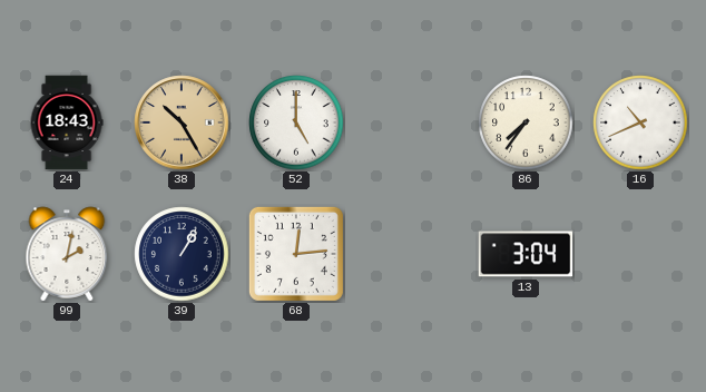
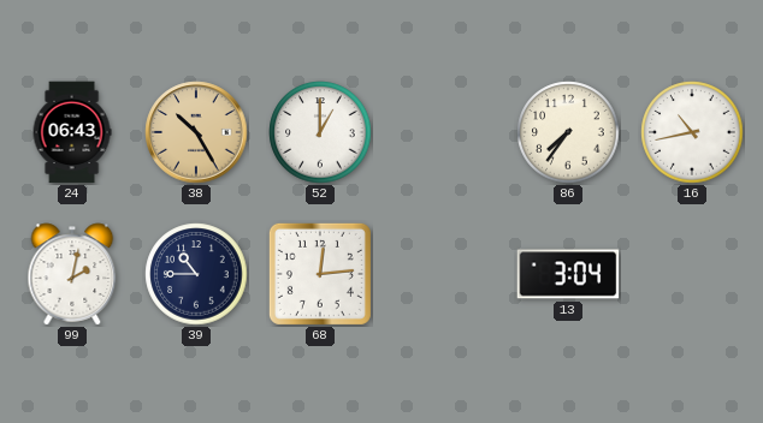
24: 18:43 -> 06:43 (72, 132)
52: 5:00 -> 1:00 (320, 132)
16: 10:41 -> 10:43 (692, 132)
39: 1:05 -> 10:45 (196, 274)
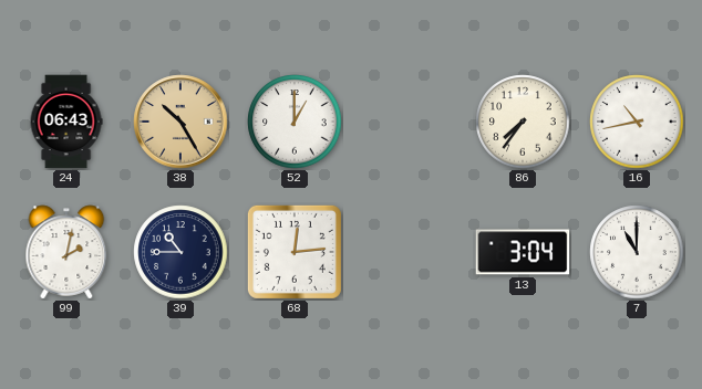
7: none -> 11:00 (637, 252)
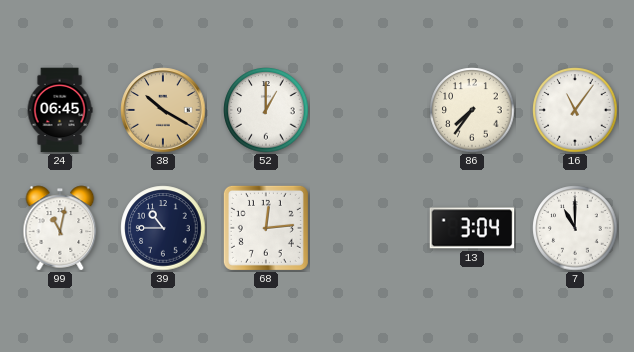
24: 06:43 -> 06:45 (60, 110)
38: 10:25 -> 10:20 (163, 110)
16: 10:43 -> 11:06 (575, 110)
99: 2:02 -> 11:02 (60, 228)
